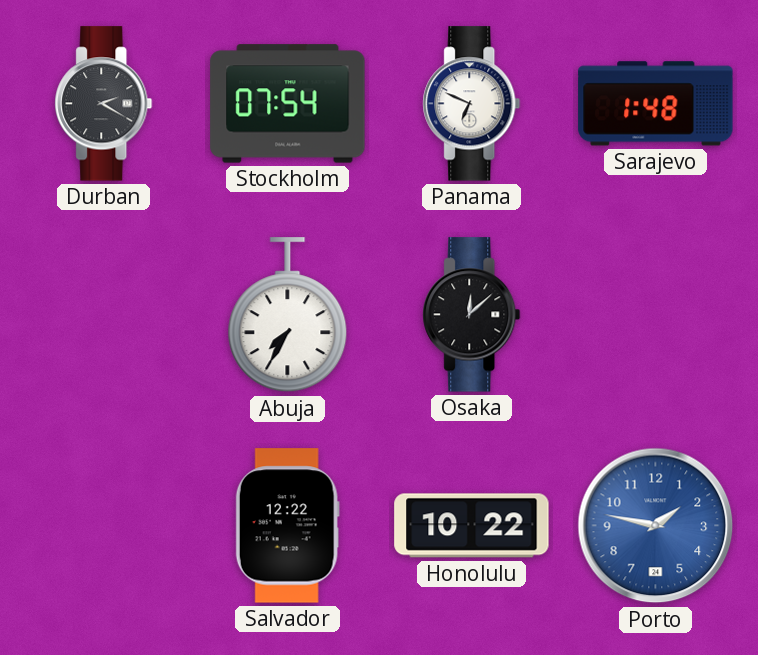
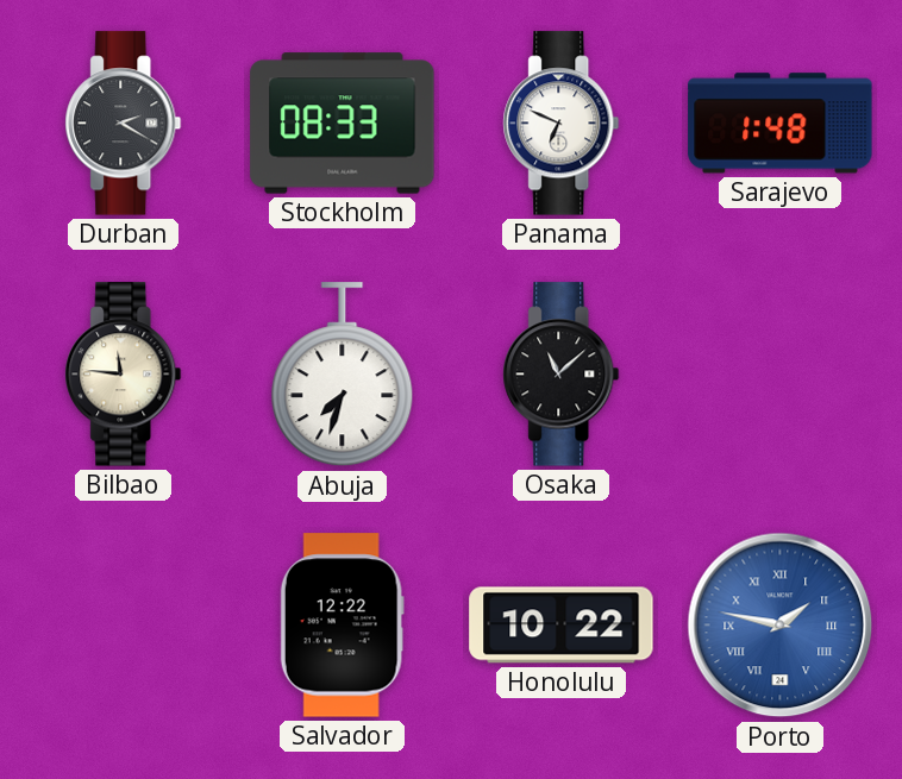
Stockholm: 07:54 -> 08:33 (343, 124)
Bilbao: none -> 11:46 (124, 375)
Abuja: 7:35 -> 7:33 (343, 375)
Osaka: 12:08 -> 11:08 (562, 375)
Porto numerals: Arabic -> Roman (781, 626)
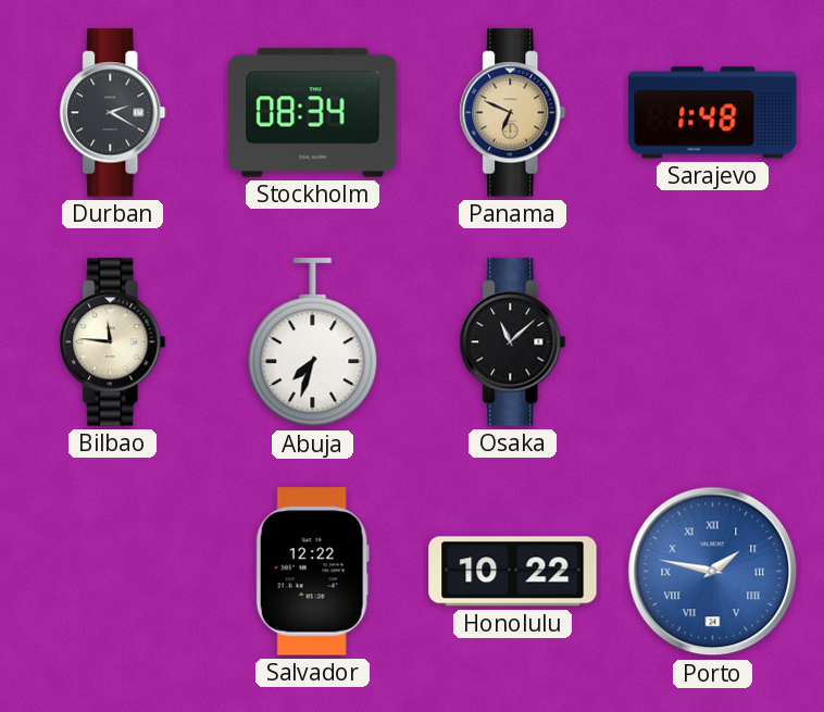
Stockholm: 08:33 -> 08:34 (313, 113)
Panama dial: white -> champagne (513, 113)
